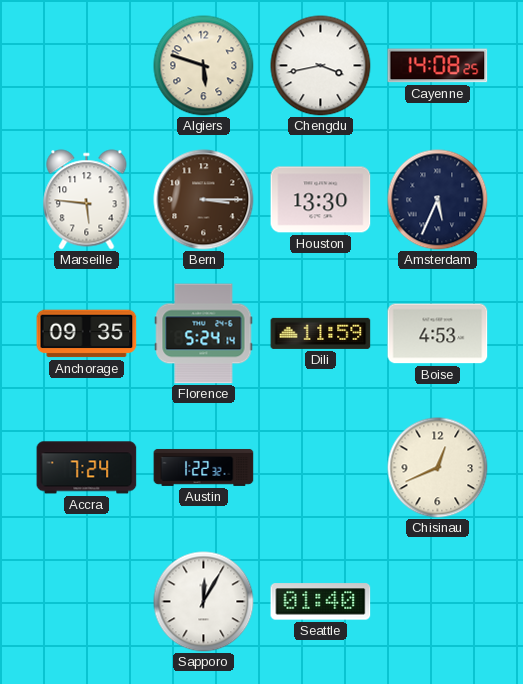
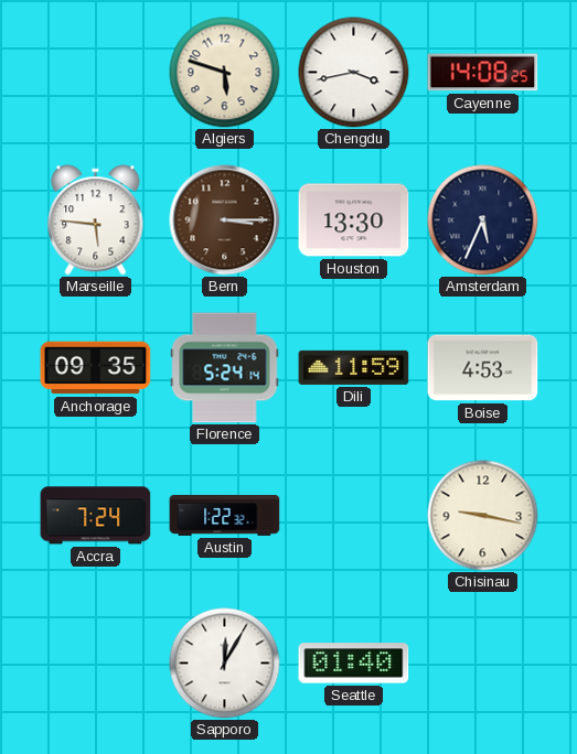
Chisinau: 12:41 -> 9:17 (483, 516)
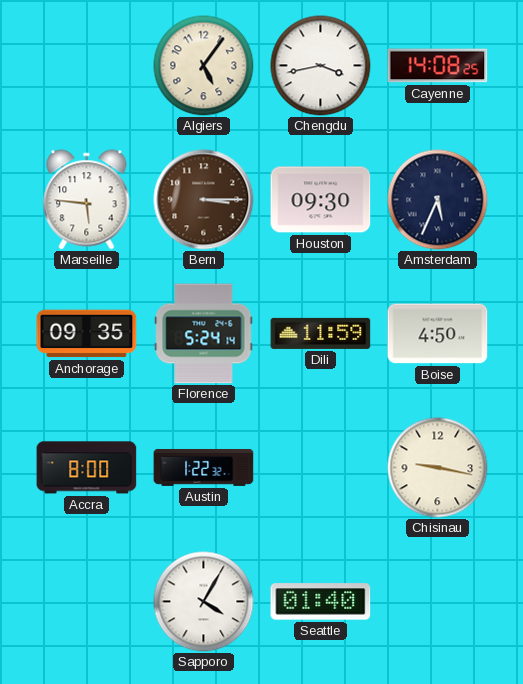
Algiers: 5:48 -> 5:06 (204, 66)
Houston: 13:30 -> 09:30 (321, 200)
Boise: 4:53 -> 4:50 (438, 334)
Accra: 7:24 -> 8:00 (87, 468)
Sapporo: 12:05 -> 4:05 (204, 602)
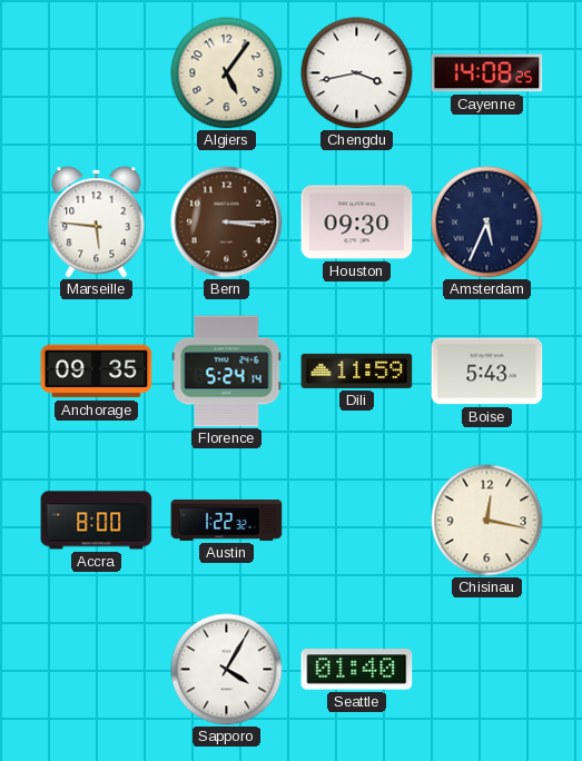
Boise: 4:50 -> 5:43 (487, 372)
Chisinau: 9:17 -> 12:17 (487, 521)
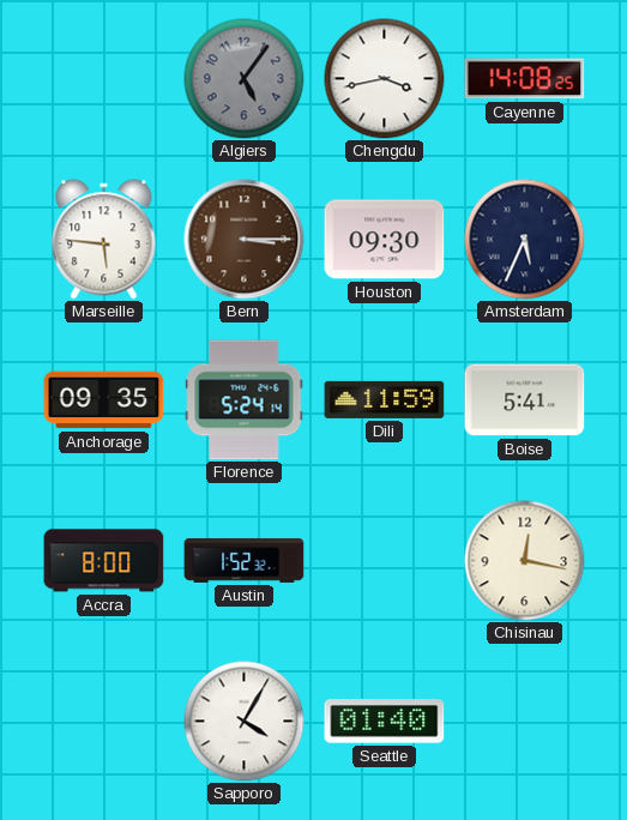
Algiers dial: cream -> grey (245, 79)
Boise: 5:43 -> 5:41 (525, 400)
Austin: 1:22 -> 1:52 (245, 560)
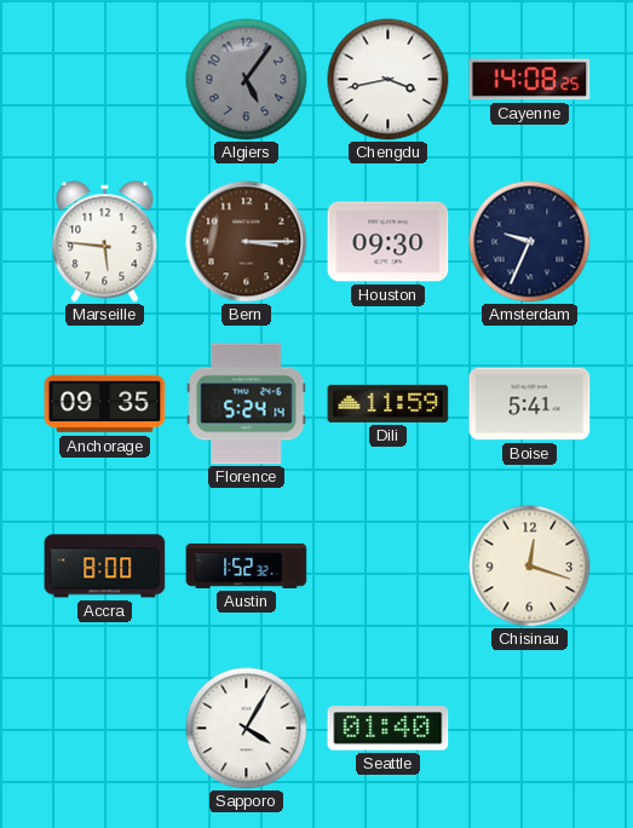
Amsterdam: 5:34 -> 9:34 (530, 242)
Chisinau: 12:17 -> 12:18 (530, 567)
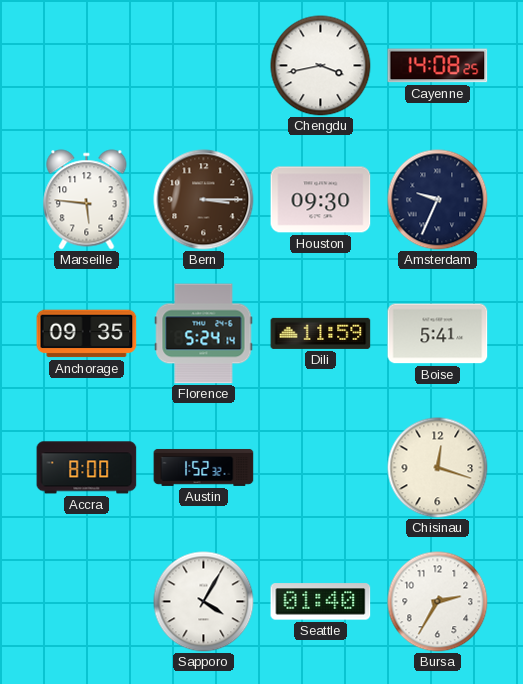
Algiers: 5:06 -> none (247, 80)
Bursa: none -> 2:35 (438, 602)
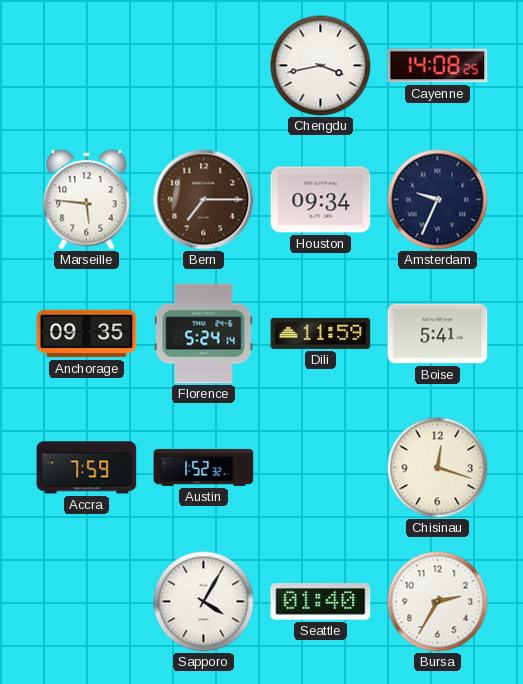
Bern: 3:15 -> 7:15 (204, 200)
Houston: 09:30 -> 09:34 (321, 200)
Accra: 8:00 -> 7:59 (87, 468)
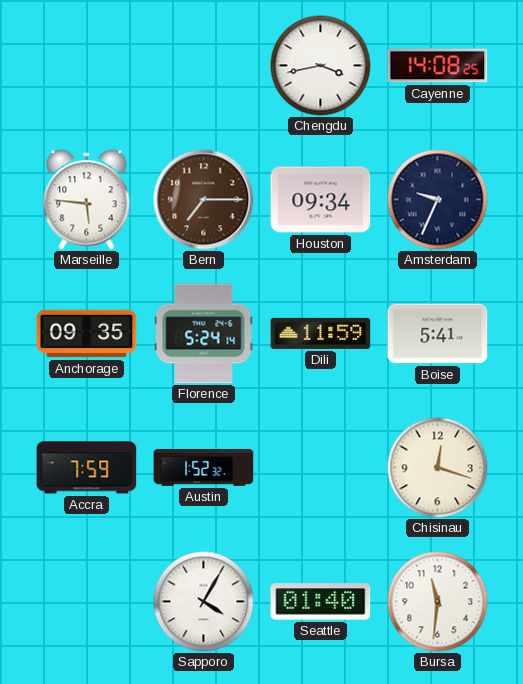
Bursa: 2:35 -> 11:31 (438, 602)
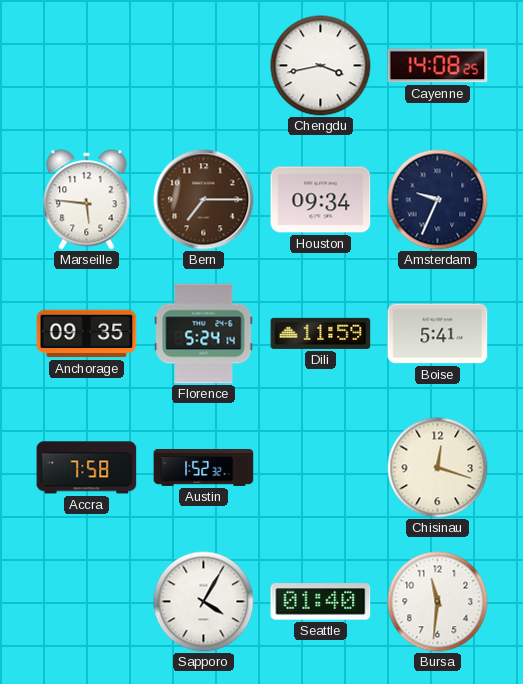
Accra: 7:59 -> 7:58 (87, 468)
